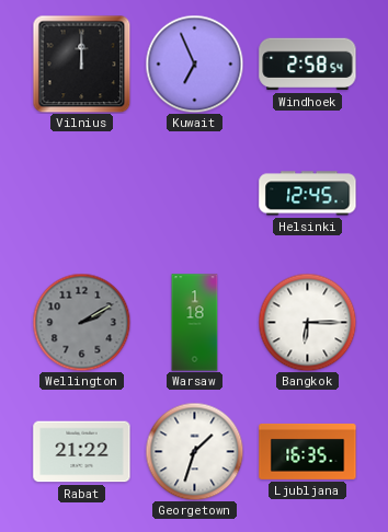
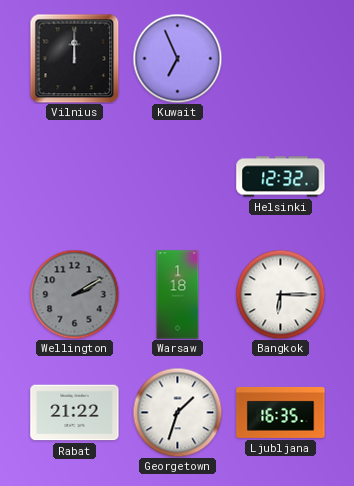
Windhoek: 2:58 -> none (308, 65)
Helsinki: 12:45 -> 12:32 (281, 177)
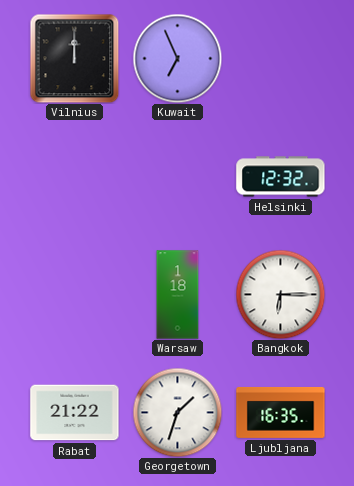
Wellington: 2:10 -> none (74, 294)
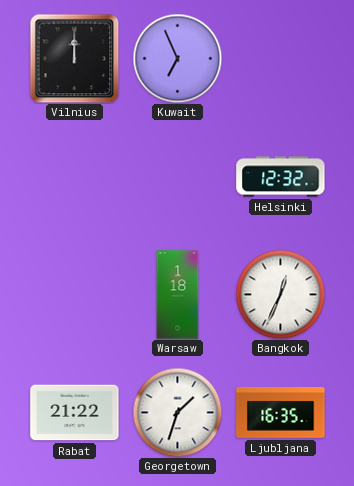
Bangkok: 6:15 -> 12:34 (280, 294)
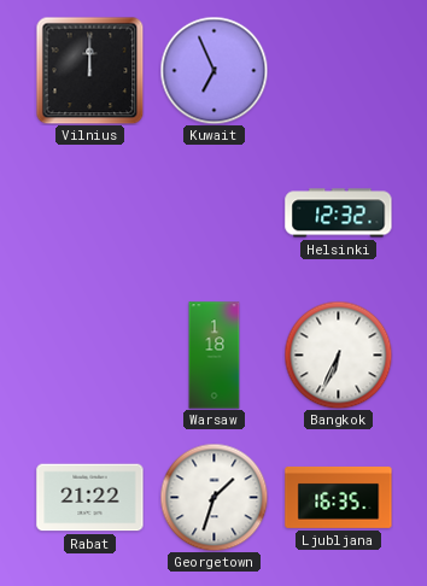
Bangkok: 12:34 -> 6:34 (338, 354)
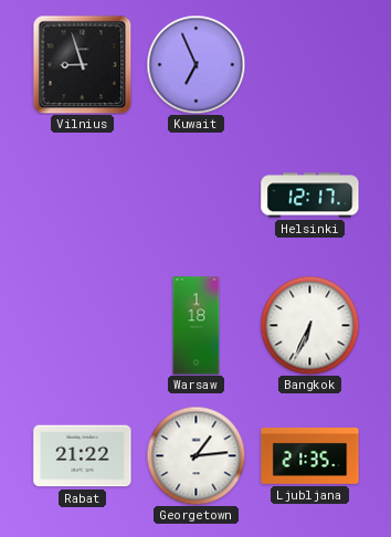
Vilnius: 12:00 -> 8:57 (82, 64)
Helsinki: 12:32 -> 12:17 (310, 196)
Georgetown: 1:33 -> 1:14 (196, 455)
Ljubljana: 16:35 -> 21:35 (310, 455)
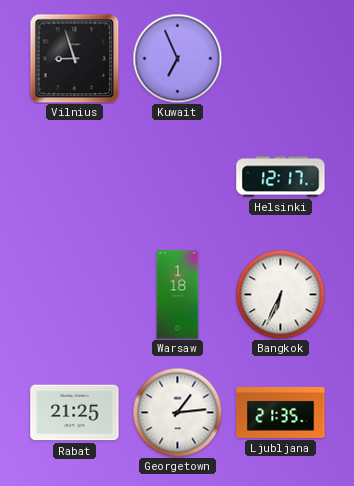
Rabat: 21:22 -> 21:25 (75, 413)
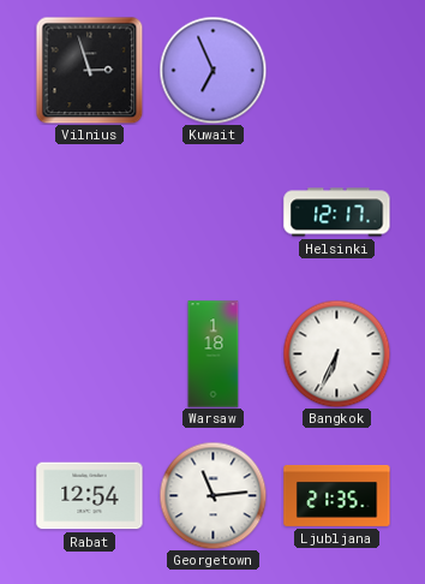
Vilnius: 8:57 -> 2:57 (89, 70)
Rabat: 21:25 -> 12:54 (90, 496)
Georgetown: 1:14 -> 11:14 (212, 495)
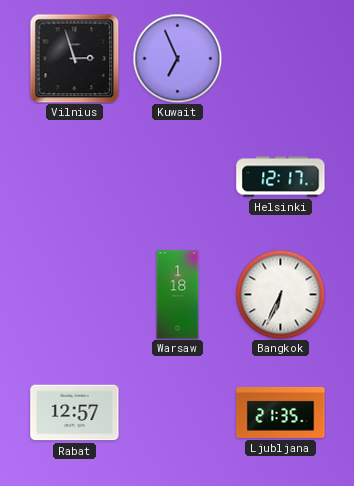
Rabat: 12:54 -> 12:57 (75, 413)
Georgetown: 11:14 -> none (212, 495)
